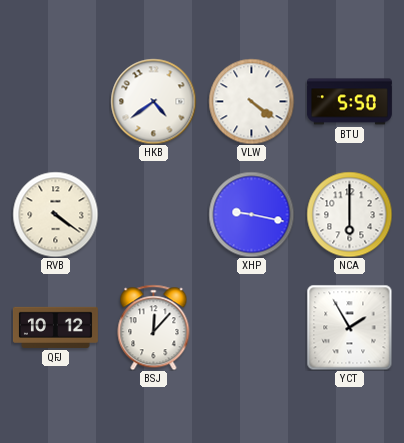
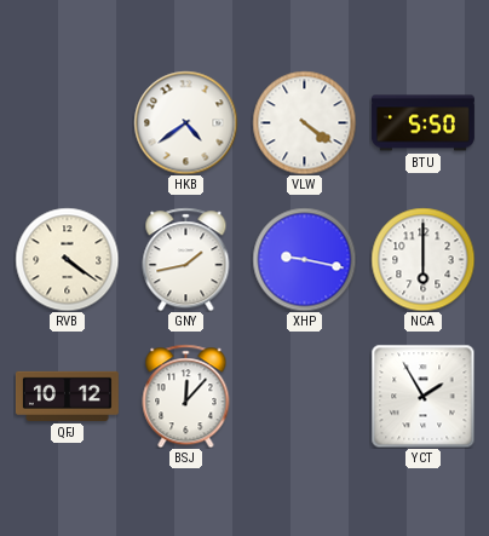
GNY: none -> 1:43 (186, 259)
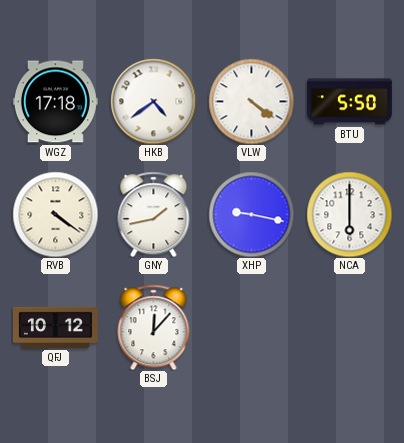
WGZ: none -> 17:18 (55, 102)
YCT: 1:55 -> none (422, 396)
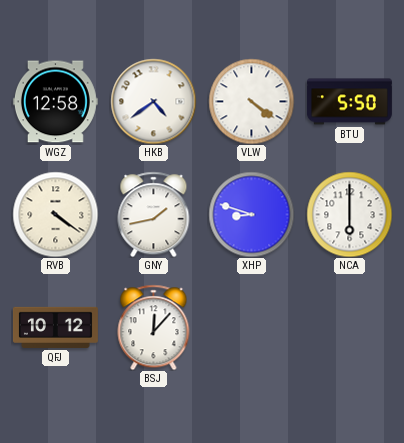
WGZ: 17:18 -> 12:58 (55, 102)
XHP: 9:17 -> 8:48 (251, 214)
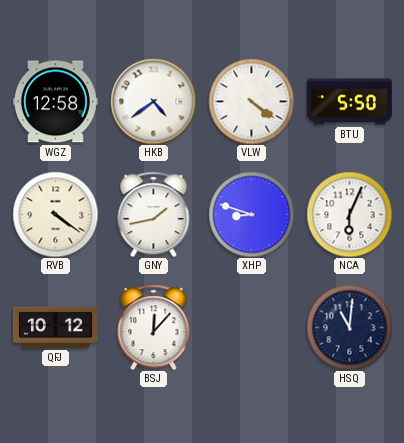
NCA: 6:00 -> 6:04 (349, 214)
HSQ: none -> 11:01 (349, 327)
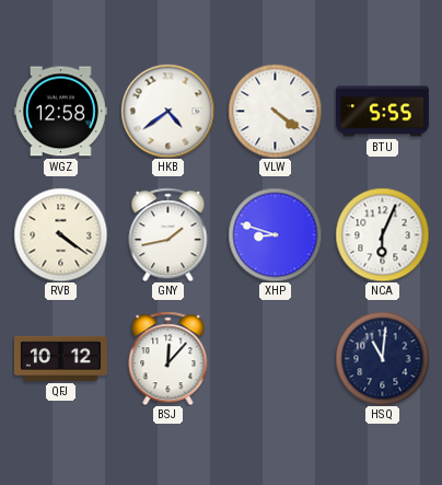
BTU: 5:50 -> 5:55 (382, 112)
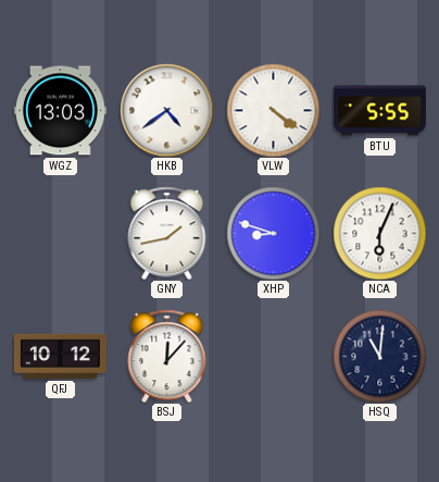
WGZ: 12:58 -> 13:03 (60, 111)
RVB: 4:21 -> none (60, 234)
